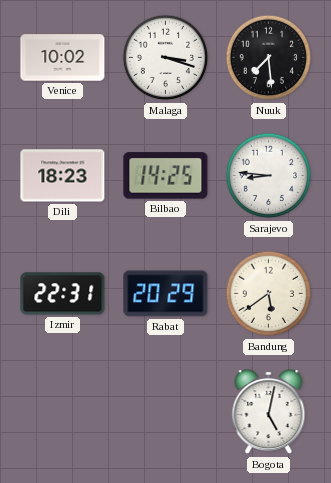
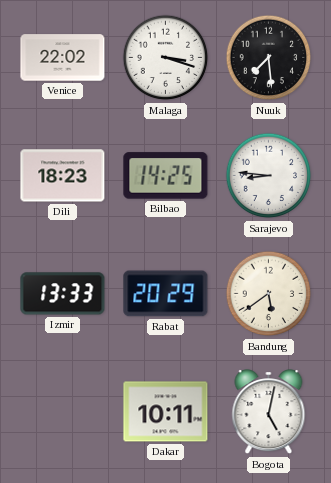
Venice: 10:02 -> 22:02 (63, 58)
Izmir: 22:31 -> 13:33 (63, 294)
Dakar: none -> 10:11 (166, 412)
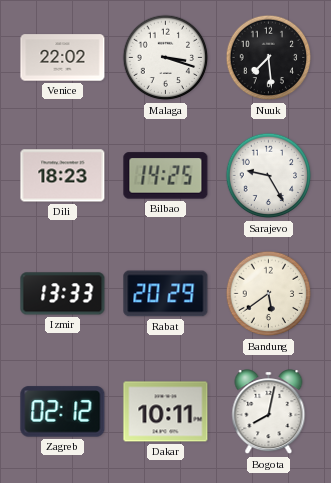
Sarajevo: 8:46 -> 9:25 (269, 176)
Zagreb: none -> 02:12 (63, 412)
Bogota: 5:02 -> 8:02 (269, 412)
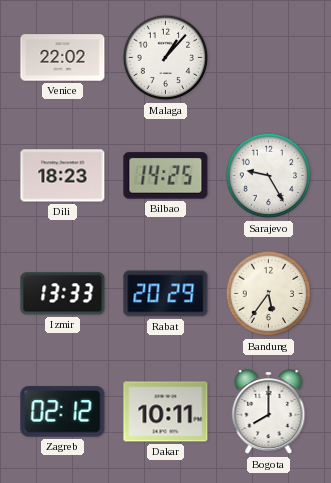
Malaga: 3:18 -> 1:07 (166, 58)
Nuuk: 7:29 -> none (269, 58)
Bandung: 5:39 -> 5:36 (269, 294)
Bogota: 8:02 -> 8:00 (269, 412)
